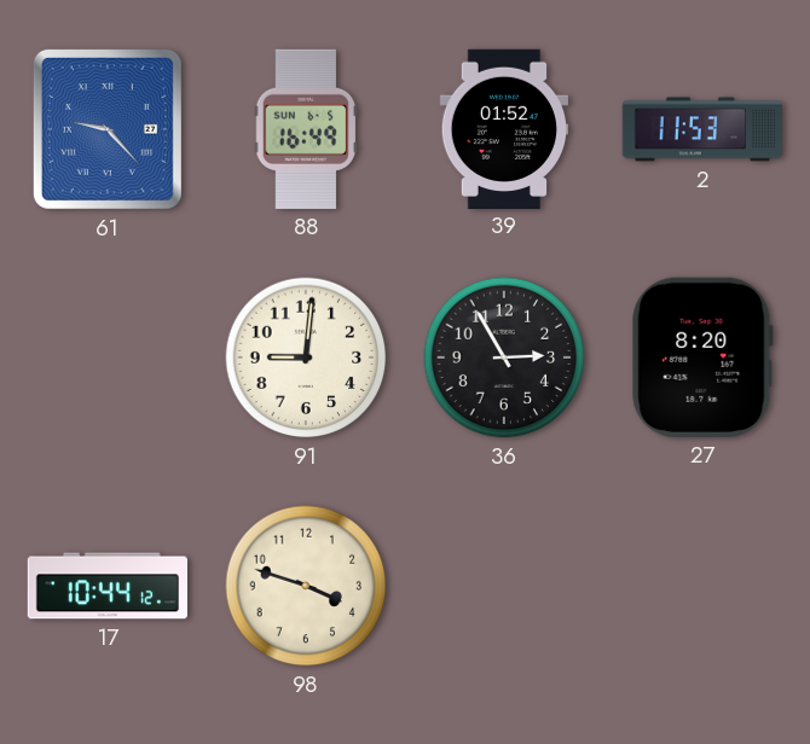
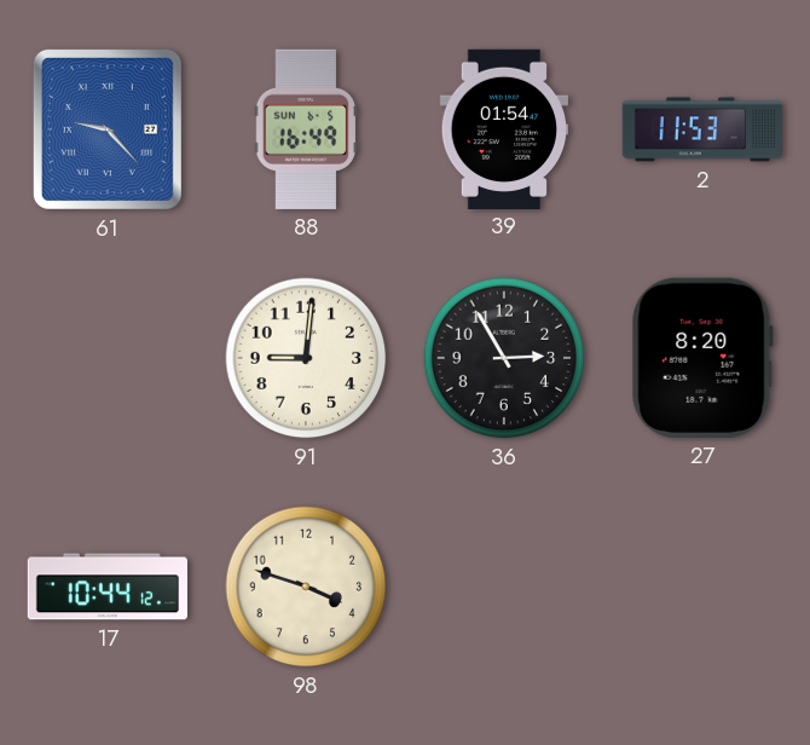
39: 01:52 -> 01:54 (504, 128)
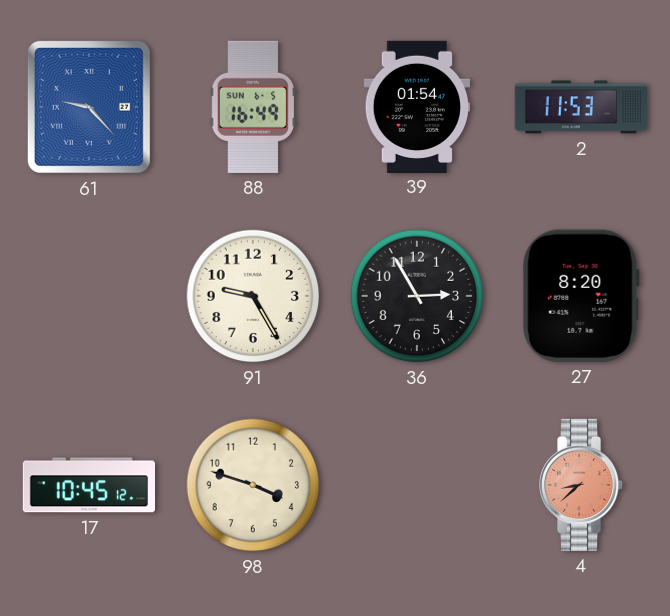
91: 9:01 -> 9:25 (253, 296)
17: 10:44 -> 10:45 (88, 485)
4: none -> 8:38 (582, 485)
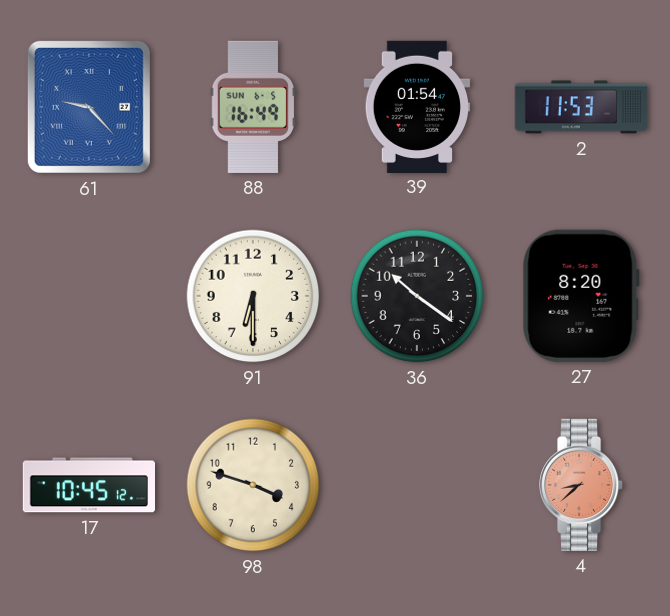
91: 9:25 -> 6:30 (253, 296)
36: 2:55 -> 10:21 (417, 296)
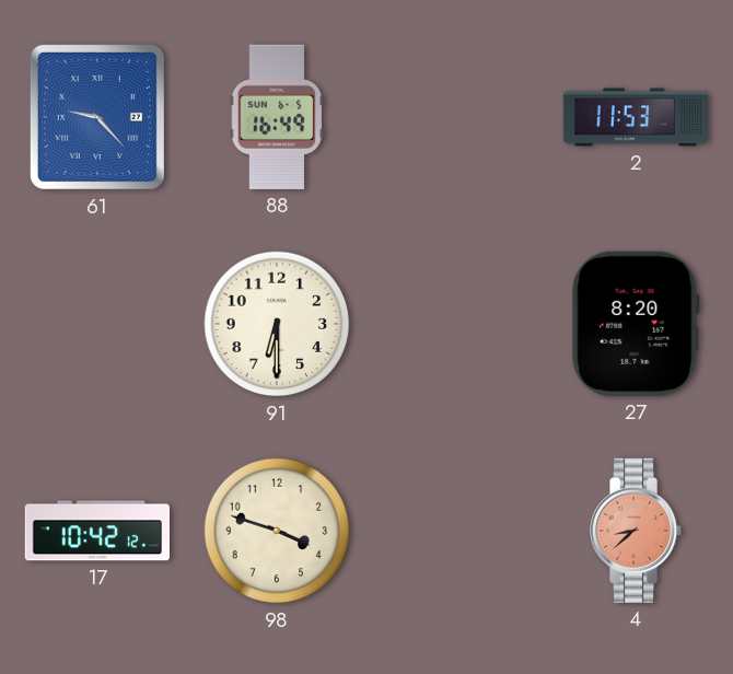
39: 01:54 -> none (417, 106)
36: 10:21 -> none (417, 296)
17: 10:45 -> 10:42 (96, 531)
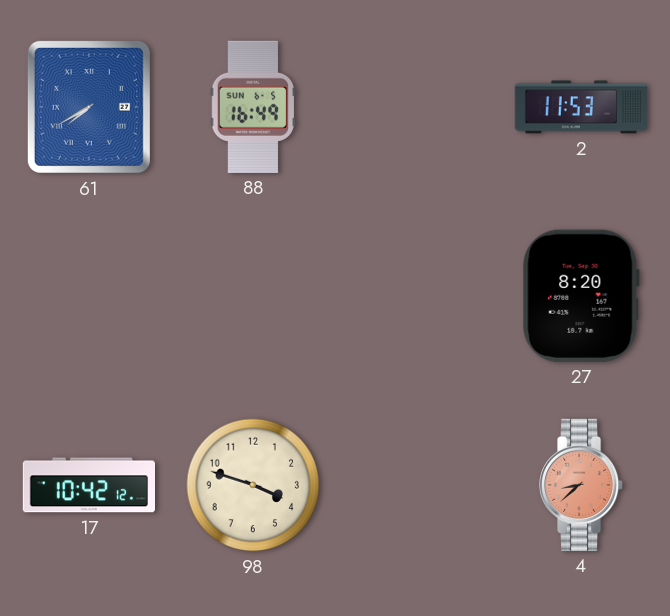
61: 9:23 -> 7:40 (89, 107)
91: 6:30 -> none (277, 324)
